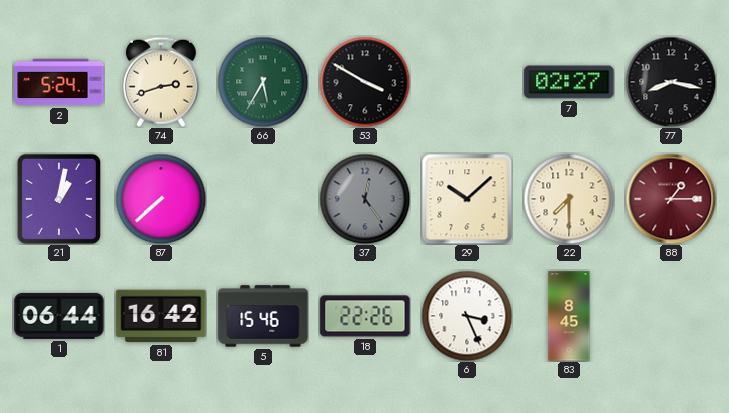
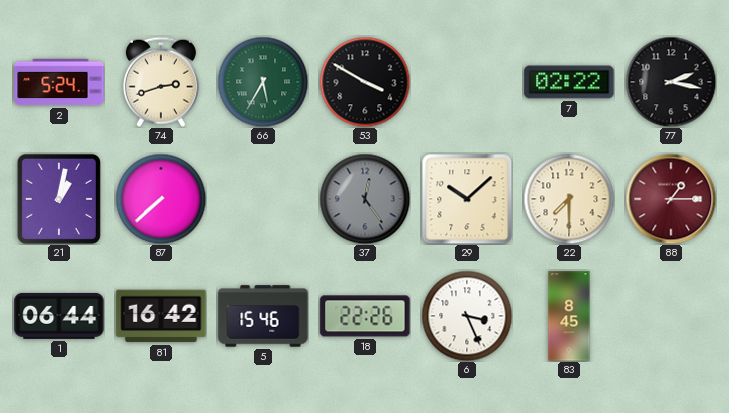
7: 02:27 -> 02:22 (569, 82)
77: 8:17 -> 2:17 (671, 82)
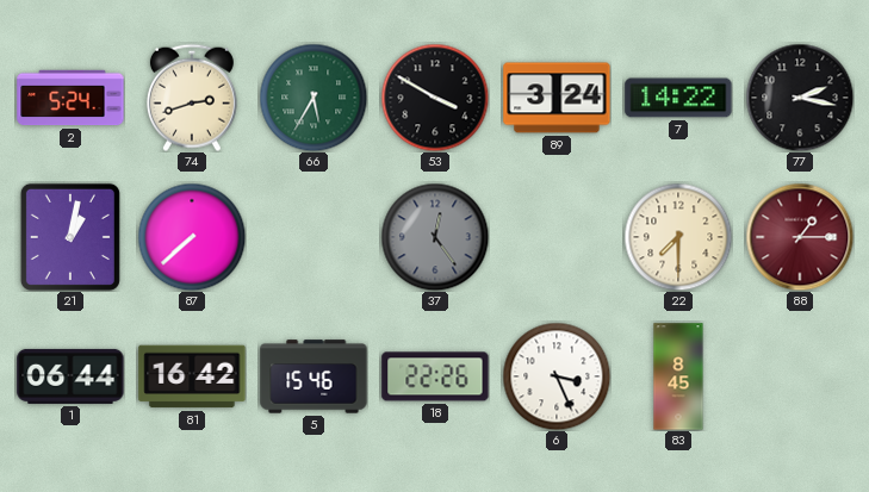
89: none -> 3:24 (557, 98)
7: 02:22 -> 14:22 (678, 98)
29: 10:08 -> none (467, 199)
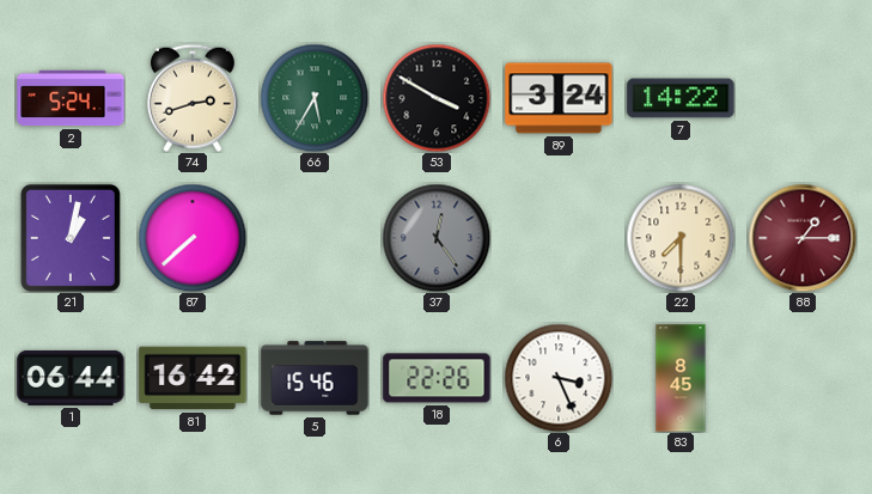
77: 2:17 -> none (800, 98)
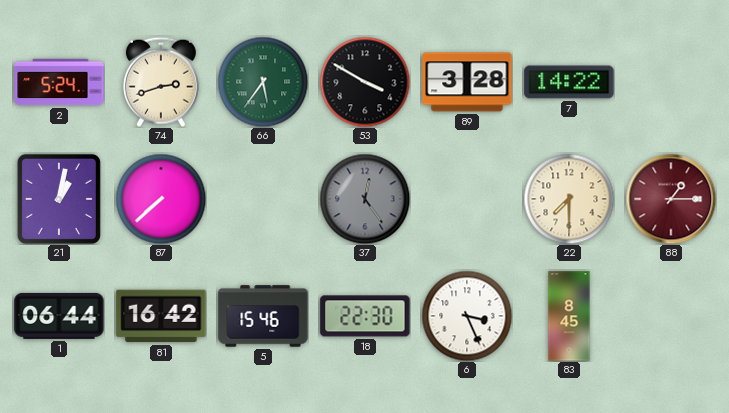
66: 5:35 -> 5:36 (263, 82)
89: 3:24 -> 3:28 (467, 82)
18: 22:26 -> 22:30 (365, 316)
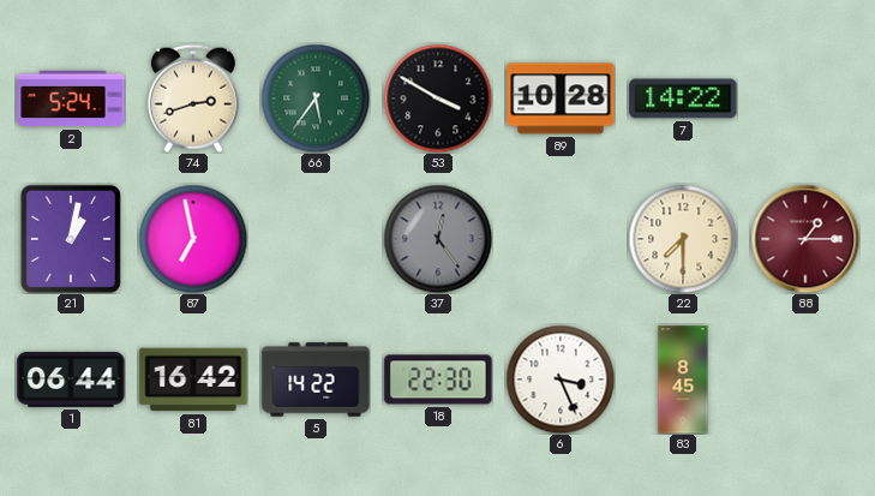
89: 3:28 -> 10:28 (561, 98)
87: 7:38 -> 6:58 (193, 239)
5: 15:46 -> 14:22 (316, 380)
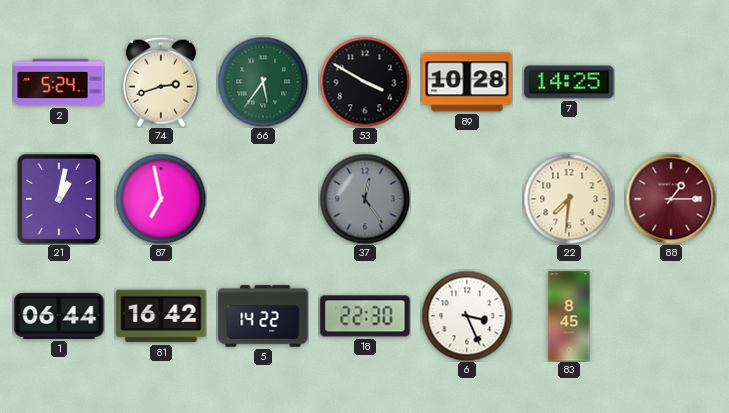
7: 14:22 -> 14:25 (569, 82)
22: 7:30 -> 7:31 (569, 199)
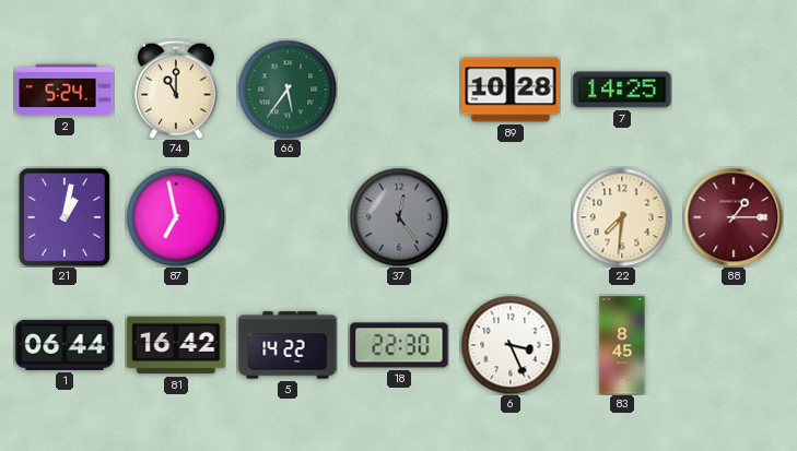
74: 2:42 -> 11:00 (176, 90)
53: 3:50 -> none (365, 82)
